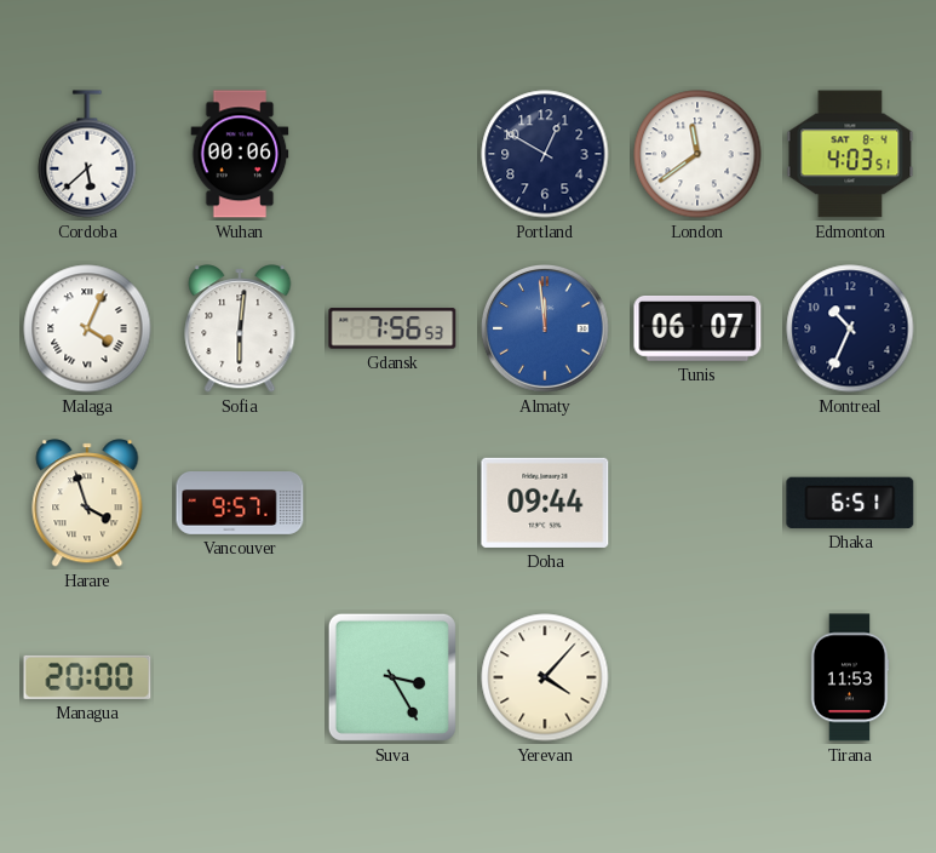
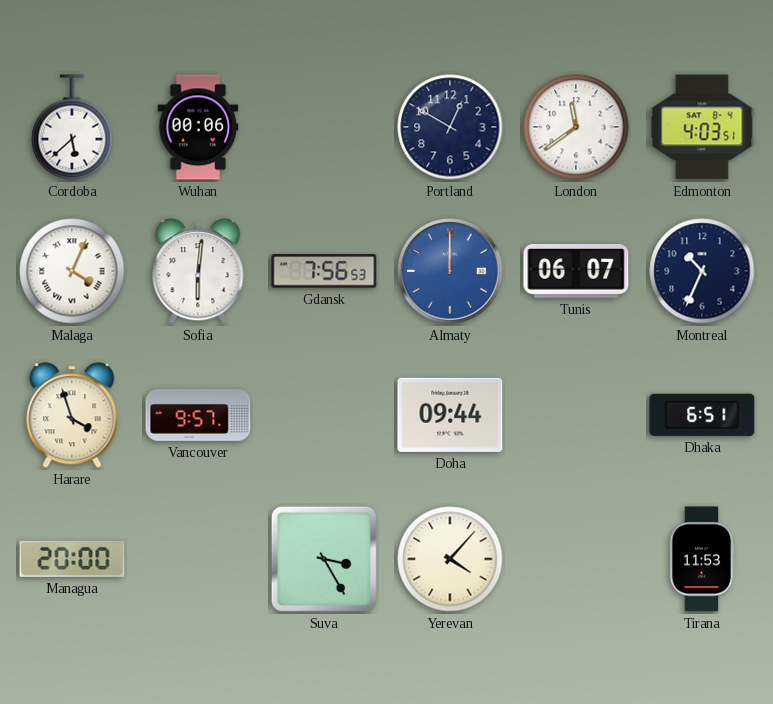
Almaty: 11:59 -> 12:00 (451, 272)
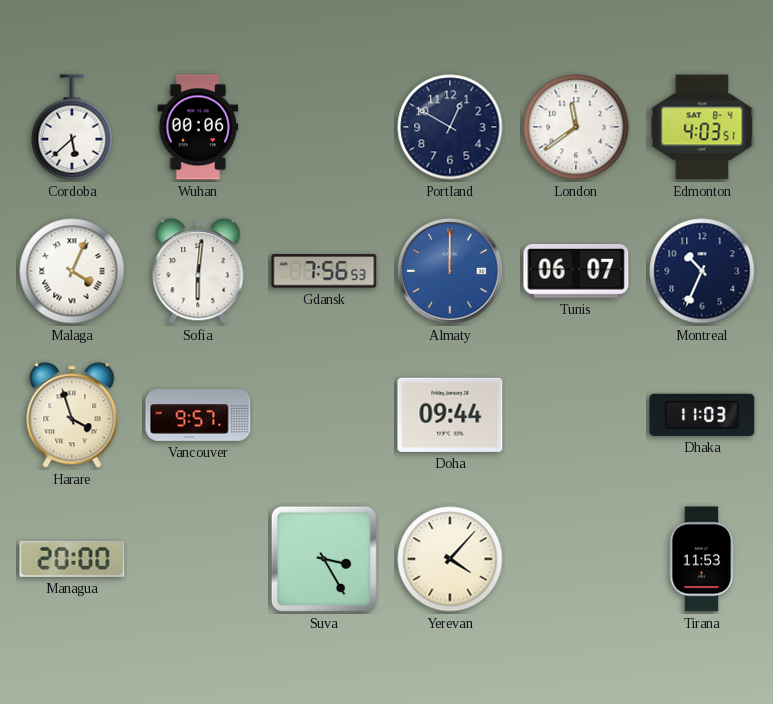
Dhaka: 6:51 -> 11:03 (702, 415)
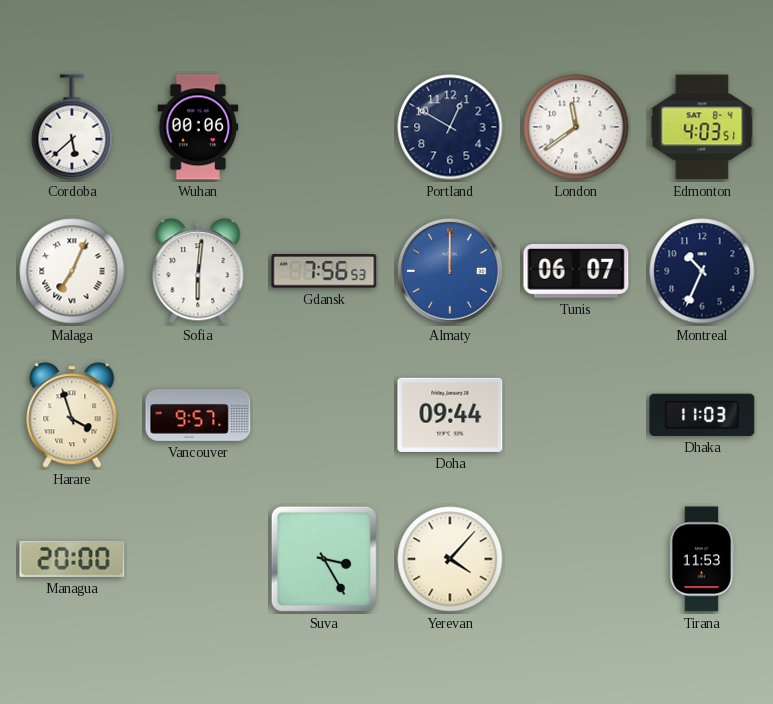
Malaga: 4:04 -> 7:04 (72, 271)
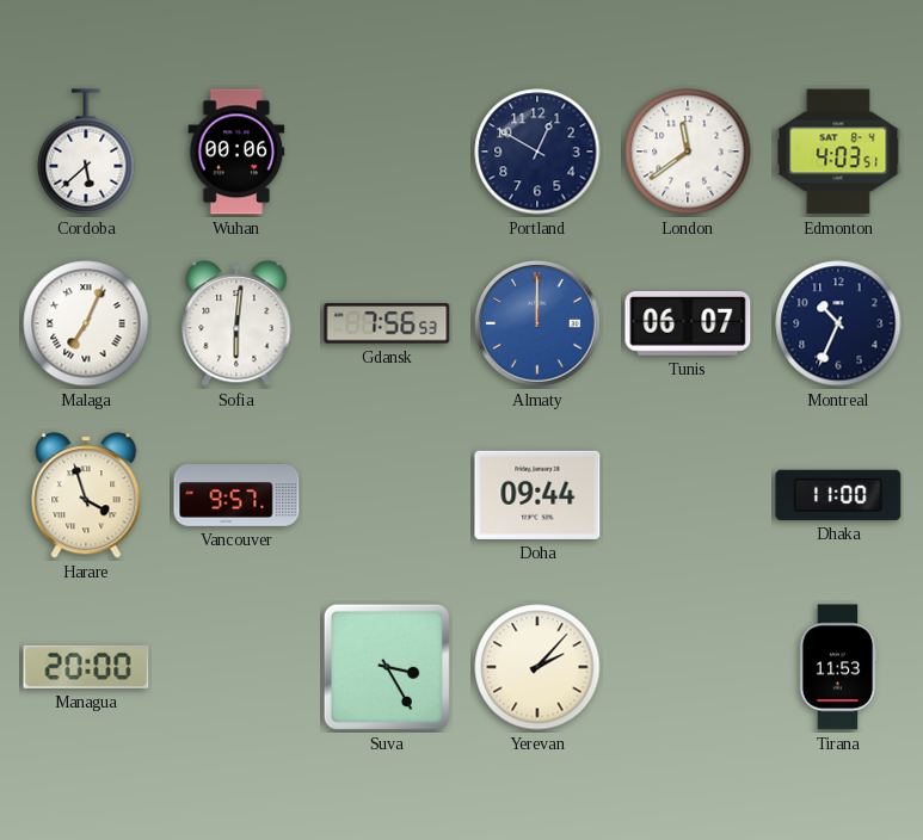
Dhaka: 11:03 -> 11:00 (838, 495)
Yerevan: 4:07 -> 2:07 (537, 667)
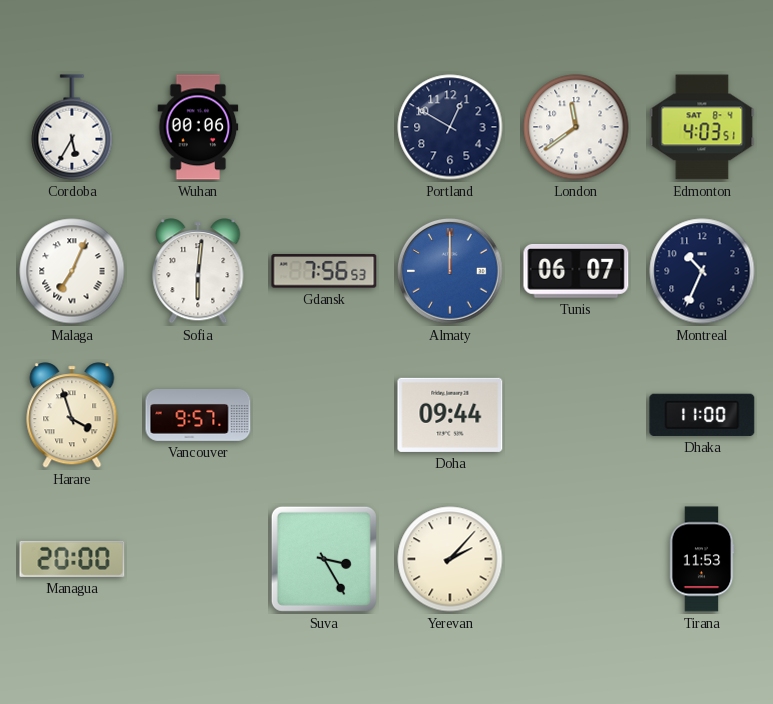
Cordoba: 5:38 -> 5:35 (72, 127)
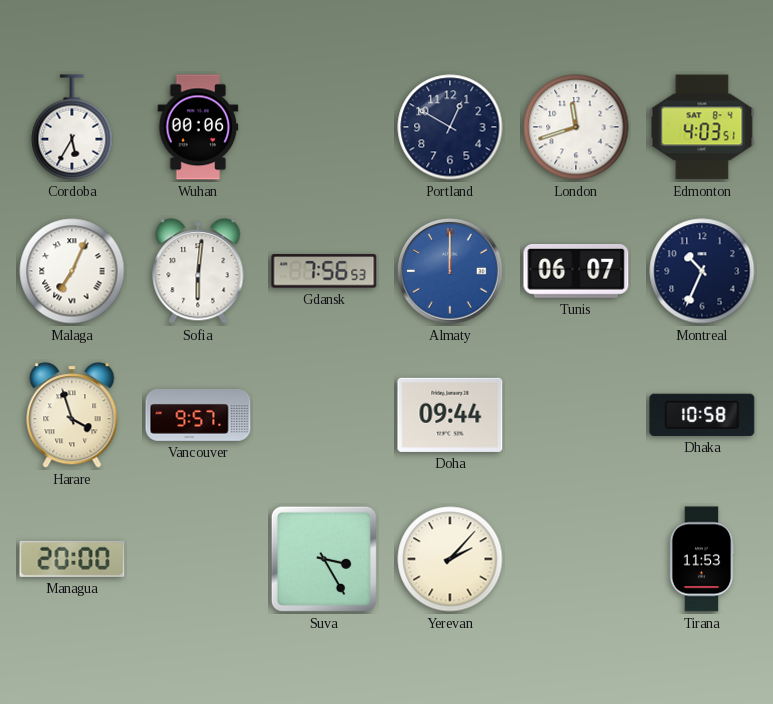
London: 11:39 -> 11:42 (576, 127)
Dhaka: 11:00 -> 10:58 (702, 415)
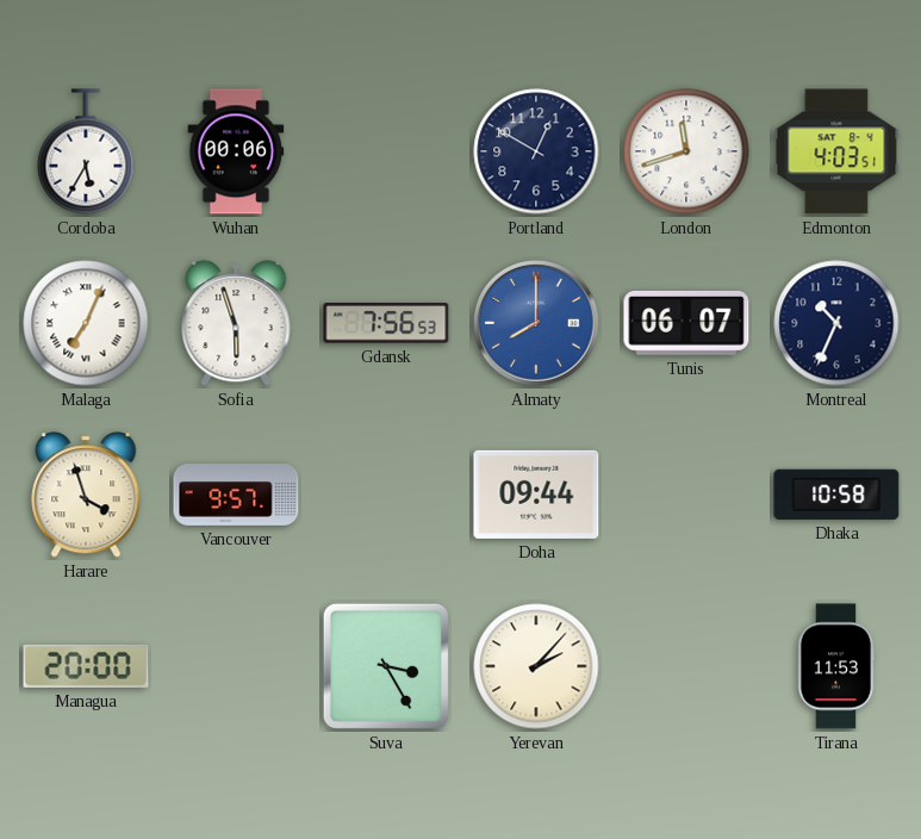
Sofia: 6:01 -> 5:57 (236, 323)
Almaty: 12:00 -> 8:00 (537, 324)
